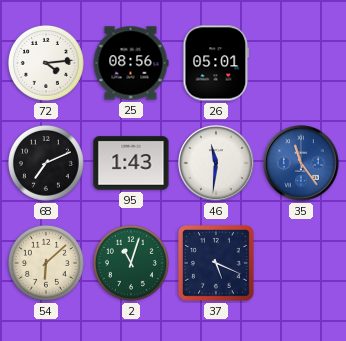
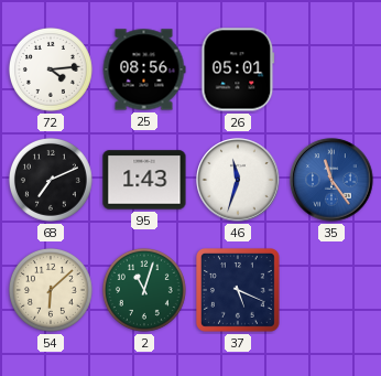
46: 11:31 -> 11:33 (238, 180)
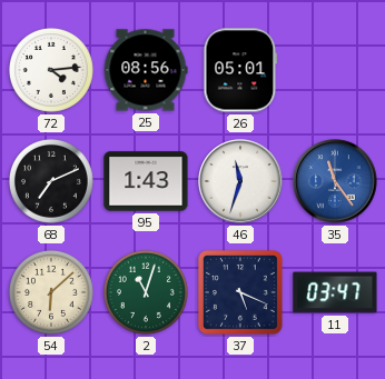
11: none -> 03:47 (335, 292)
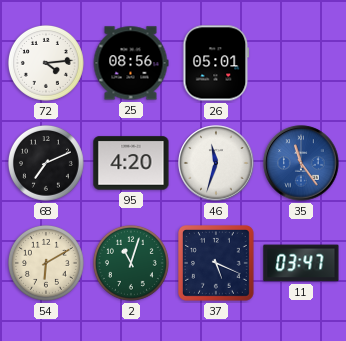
95: 1:43 -> 4:20 (131, 163)
54: 6:08 -> 6:10 (46, 263)
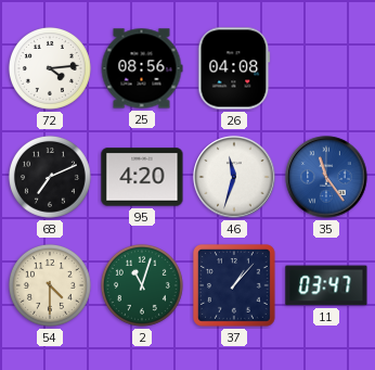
26: 05:01 -> 04:08 (234, 68)
54: 6:10 -> 4:30 (50, 285)
37: 5:19 -> 1:07 (235, 286)
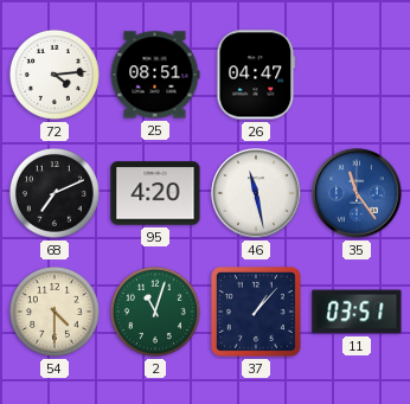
25: 08:56 -> 08:51 (155, 75)
26: 04:08 -> 04:47 (256, 75)
46: 11:33 -> 11:28 (256, 193)
11: 03:47 -> 03:51 (357, 312)
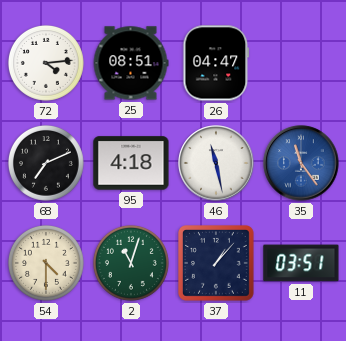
95: 4:20 -> 4:18 (131, 163)
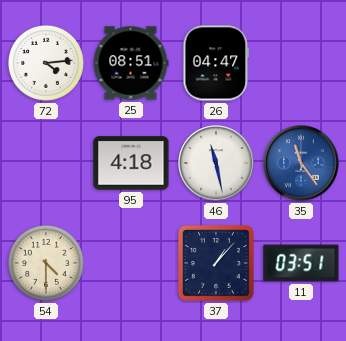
68: 7:11 -> none (46, 163)
2: 11:03 -> none (131, 263)
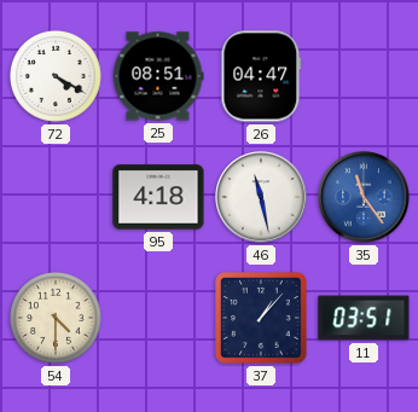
72: 4:14 -> 4:20 (56, 76)
